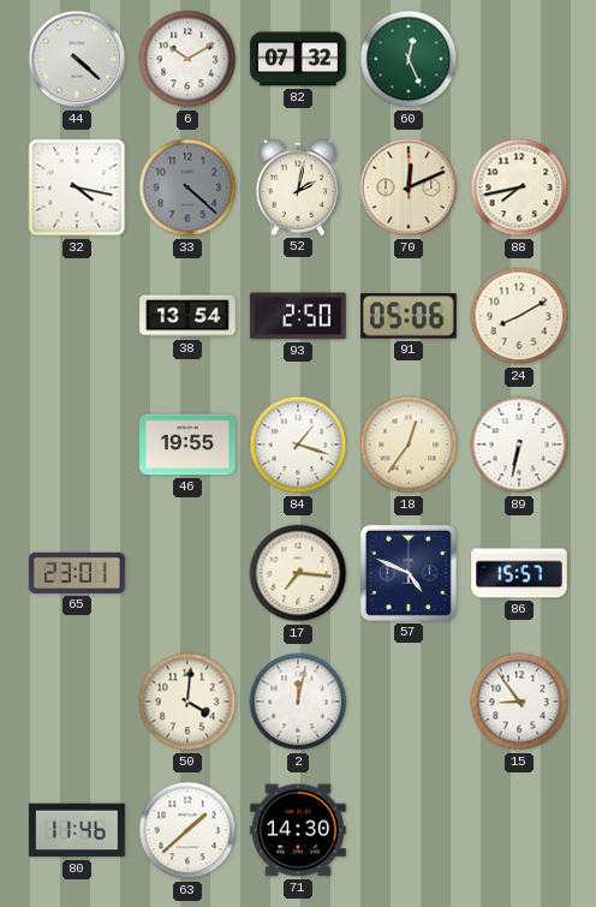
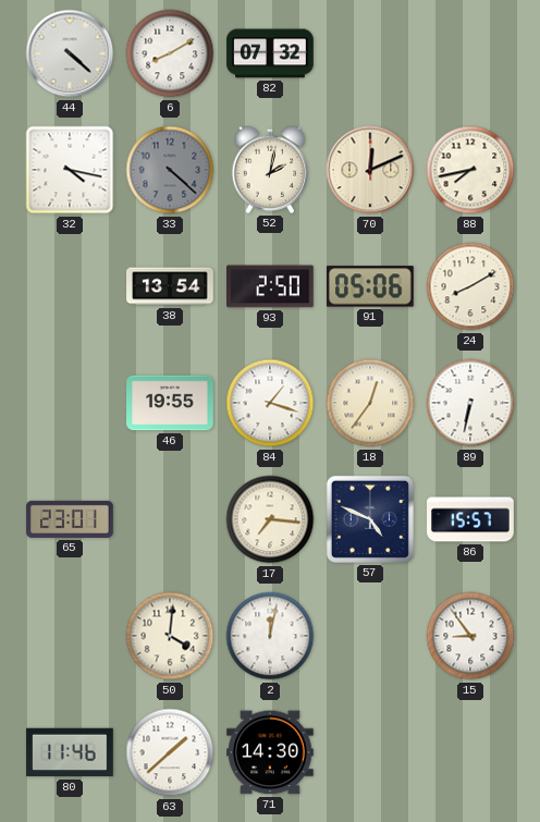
6: 10:10 -> 8:10 (170, 53)
60: 12:26 -> none (409, 59)
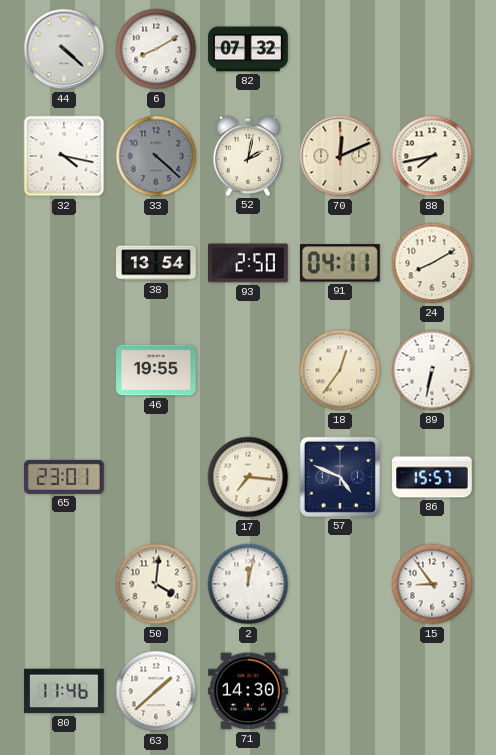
91: 05:06 -> 04:11 (340, 263)
84: 1:18 -> none (270, 403)
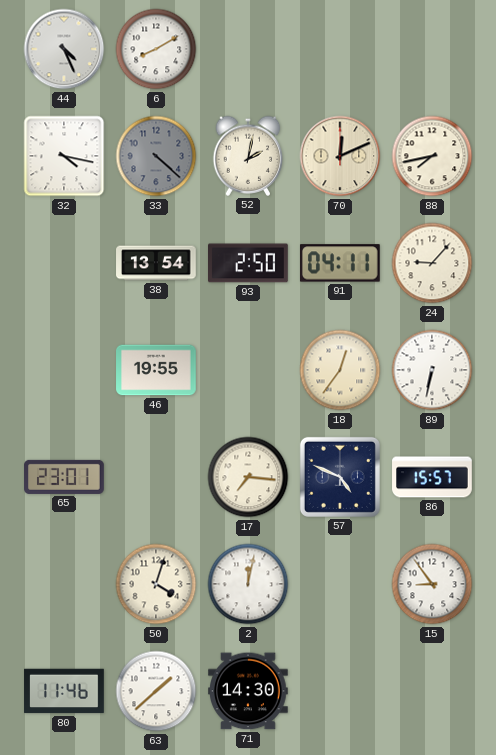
44: 4:22 -> 4:26 (64, 49)
82: 07:32 -> none (248, 49)
24: 8:10 -> 9:07 (432, 263)
50: 4:01 -> 4:03 (156, 584)
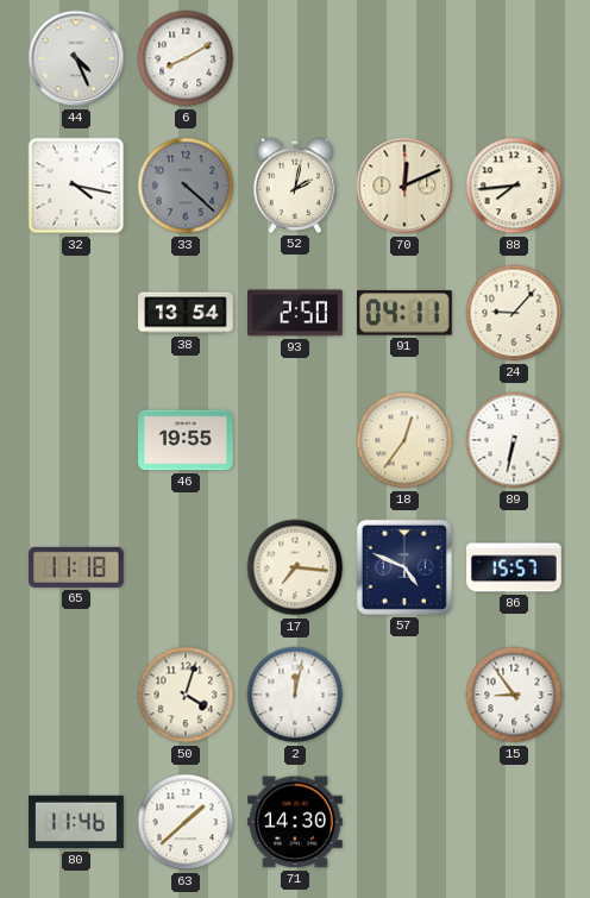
88: 7:43 -> 7:44 (514, 186)
65: 23:01 -> 11:18 (76, 567)
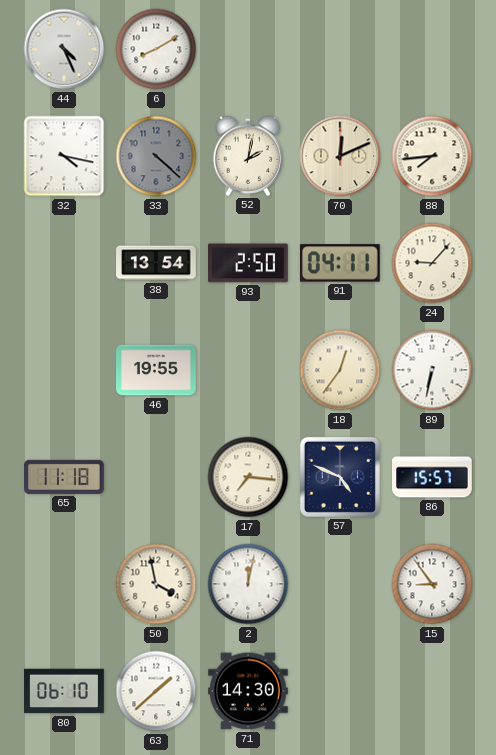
50: 4:03 -> 3:58 (156, 584)
80: 11:46 -> 06:10 (64, 691)
